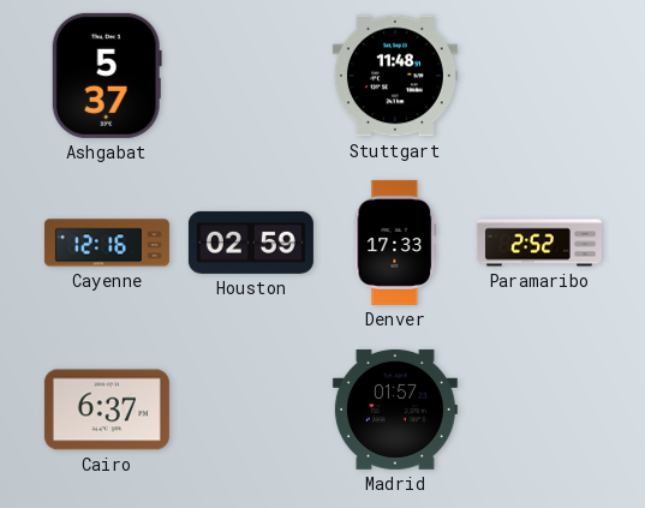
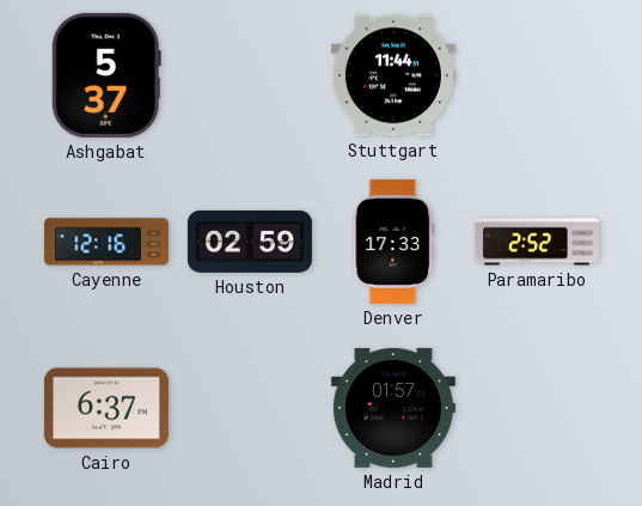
Stuttgart: 11:48 -> 11:44 (393, 75)
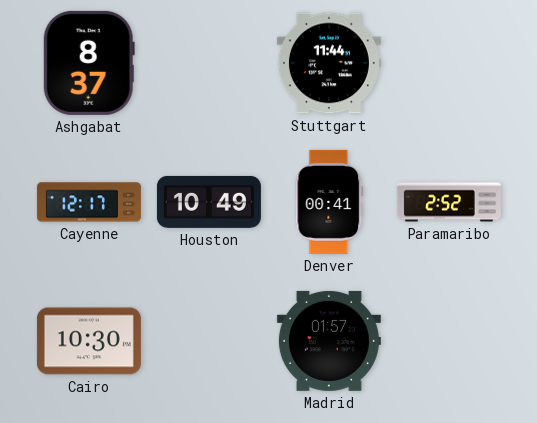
Ashgabat: 5:37 -> 8:37 (89, 63)
Cayenne: 12:16 -> 12:17 (89, 202)
Houston: 02:59 -> 10:49 (209, 202)
Denver: 17:33 -> 00:41 (329, 202)
Cairo: 6:37 -> 10:30 (89, 341)
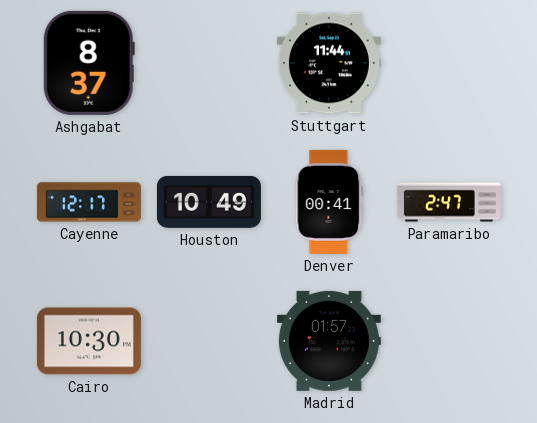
Paramaribo: 2:52 -> 2:47 (449, 202)
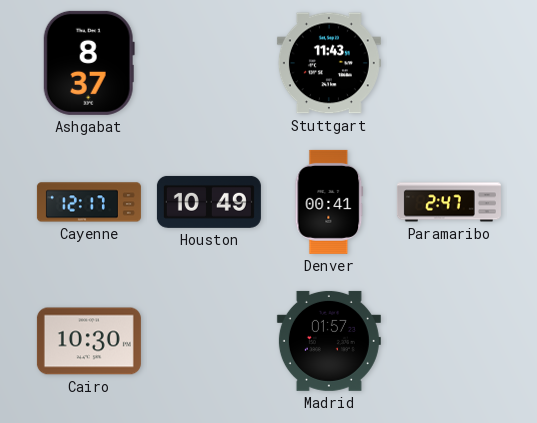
Stuttgart: 11:44 -> 11:43 (329, 63)
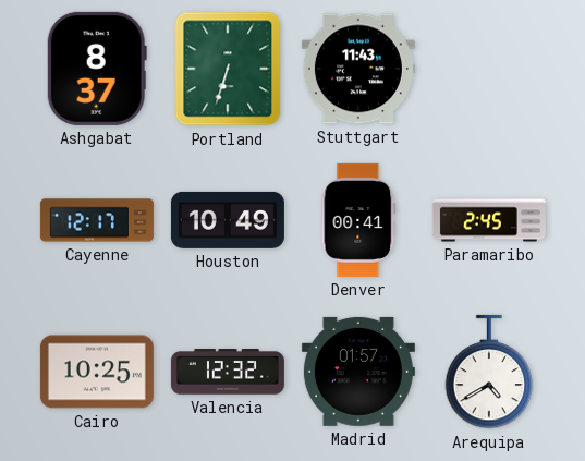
Portland: none -> 6:33 (228, 69)
Paramaribo: 2:47 -> 2:45 (489, 220)
Cairo: 10:30 -> 10:25 (97, 372)
Valencia: none -> 12:32 (228, 372)
Arequipa: none -> 4:40 (489, 372)
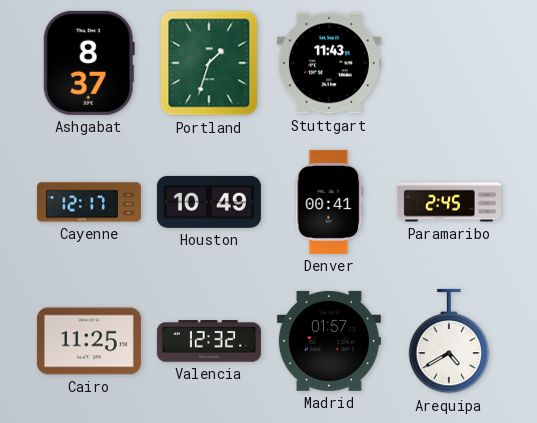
Portland: 6:33 -> 1:33 (209, 63)
Cairo: 10:25 -> 11:25 (89, 341)
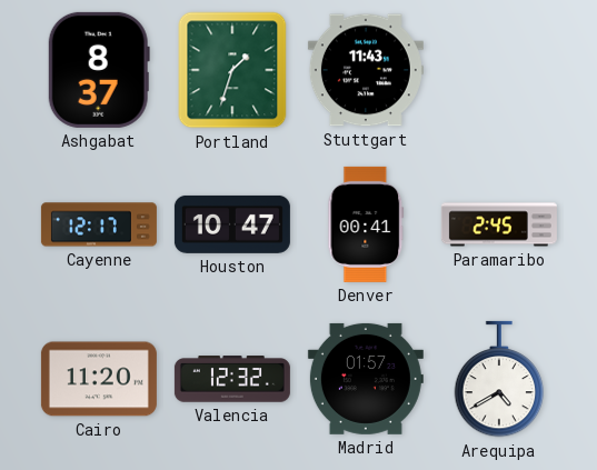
Houston: 10:49 -> 10:47 (232, 224)
Cairo: 11:25 -> 11:20 (99, 379)
